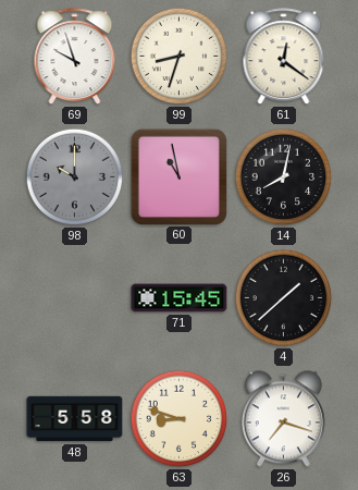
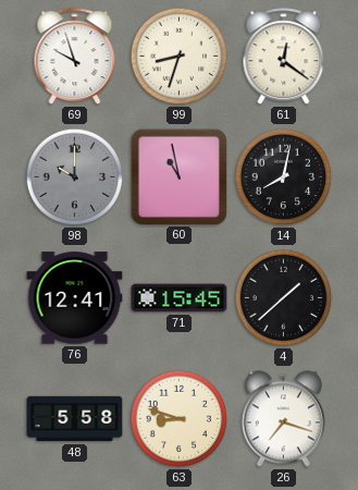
76: none -> 12:41 (75, 298)
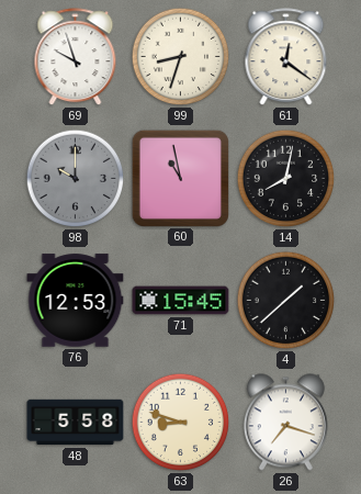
76: 12:41 -> 12:53 (76, 301)
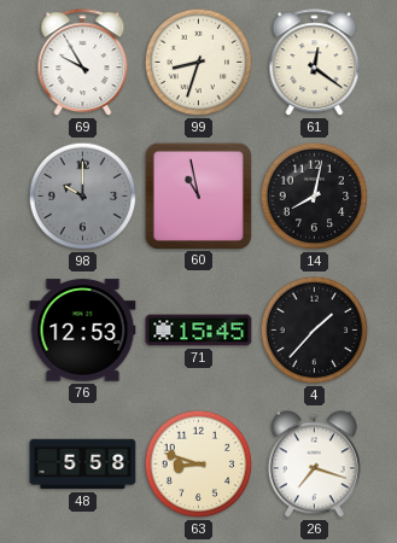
69: 9:57 -> 9:55 (83, 63)
4: 1:38 -> 1:37 (315, 331)
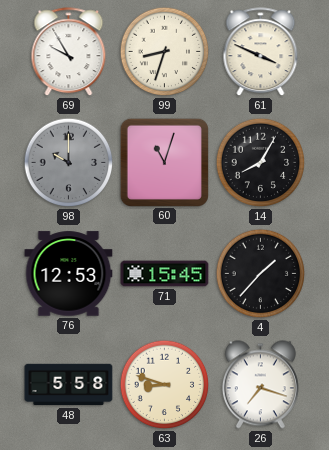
61: 12:21 -> 3:49 (261, 52)
60: 10:58 -> 11:03 (164, 162)
14: 8:02 -> 8:05 (261, 163)
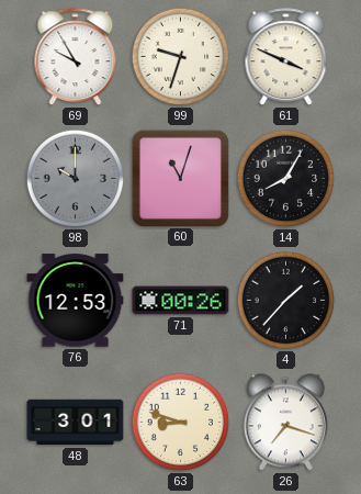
99: 8:33 -> 9:33 (181, 57)
71: 15:45 -> 00:26 (181, 301)
48: 5:58 -> 3:01 (76, 423)
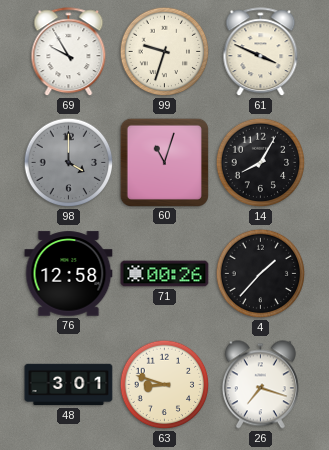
98: 10:00 -> 4:00 (69, 163)
76: 12:53 -> 12:58 (69, 274)
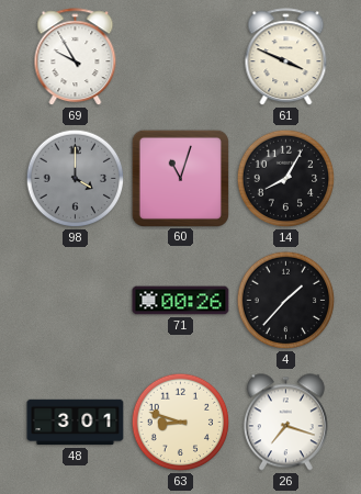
99: 9:33 -> none (165, 52)
76: 12:58 -> none (69, 274)
